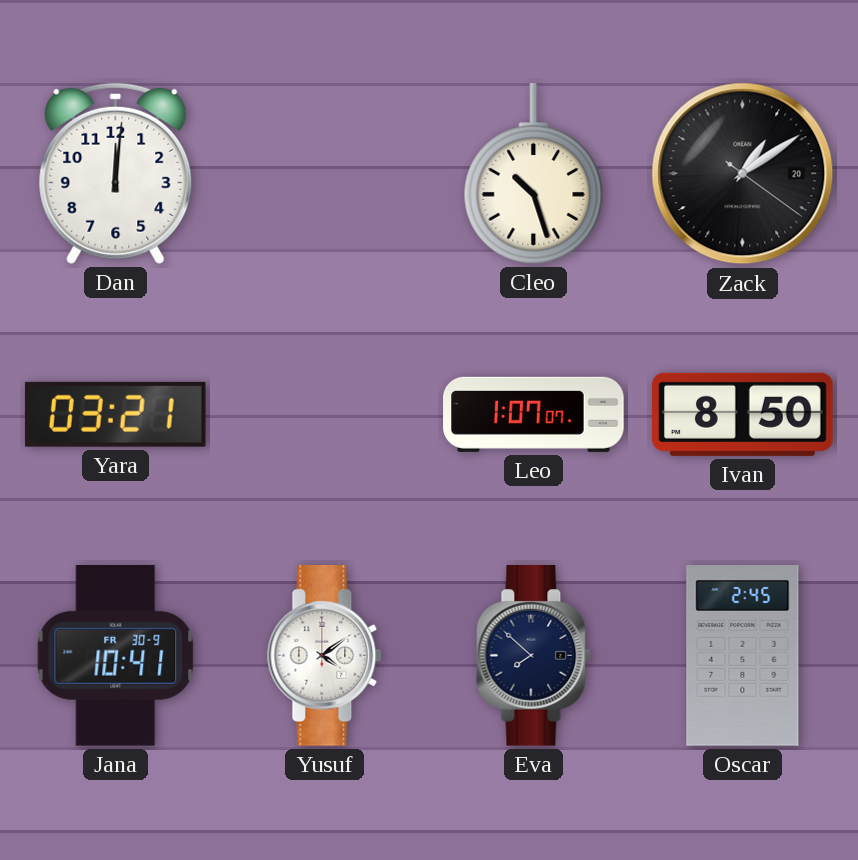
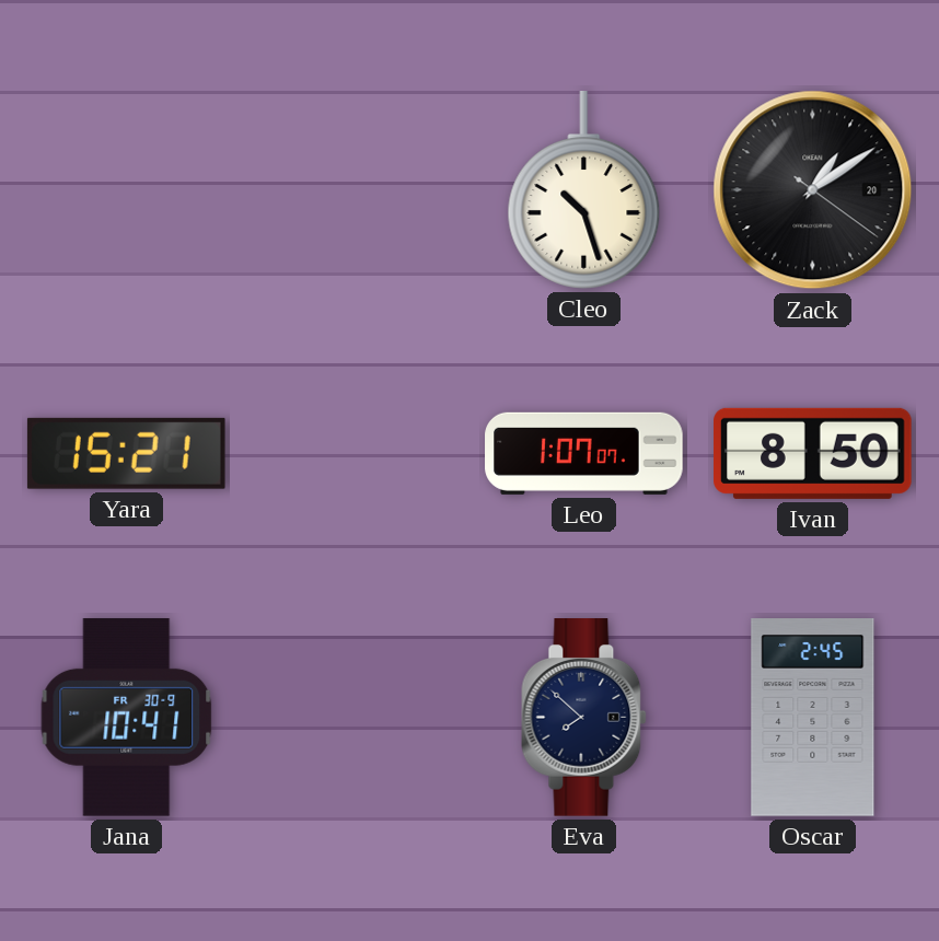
Dan: 12:01 -> none (116, 173)
Yara: 03:21 -> 15:21 (126, 453)
Yusuf: 4:09 -> none (325, 656)
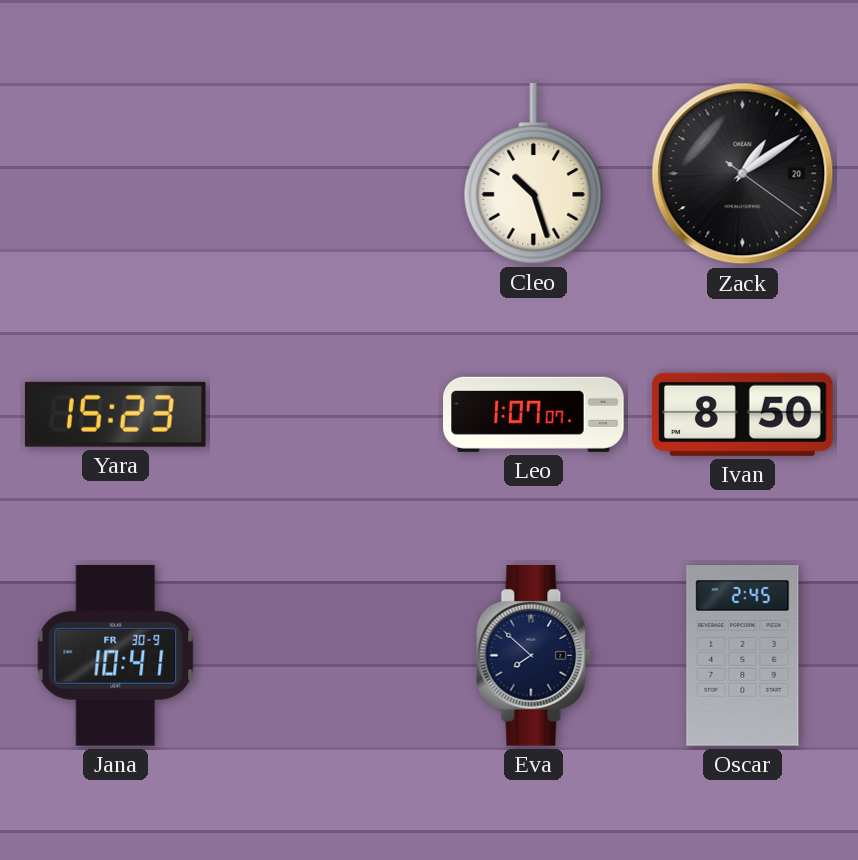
Yara: 15:21 -> 15:23 (115, 414)
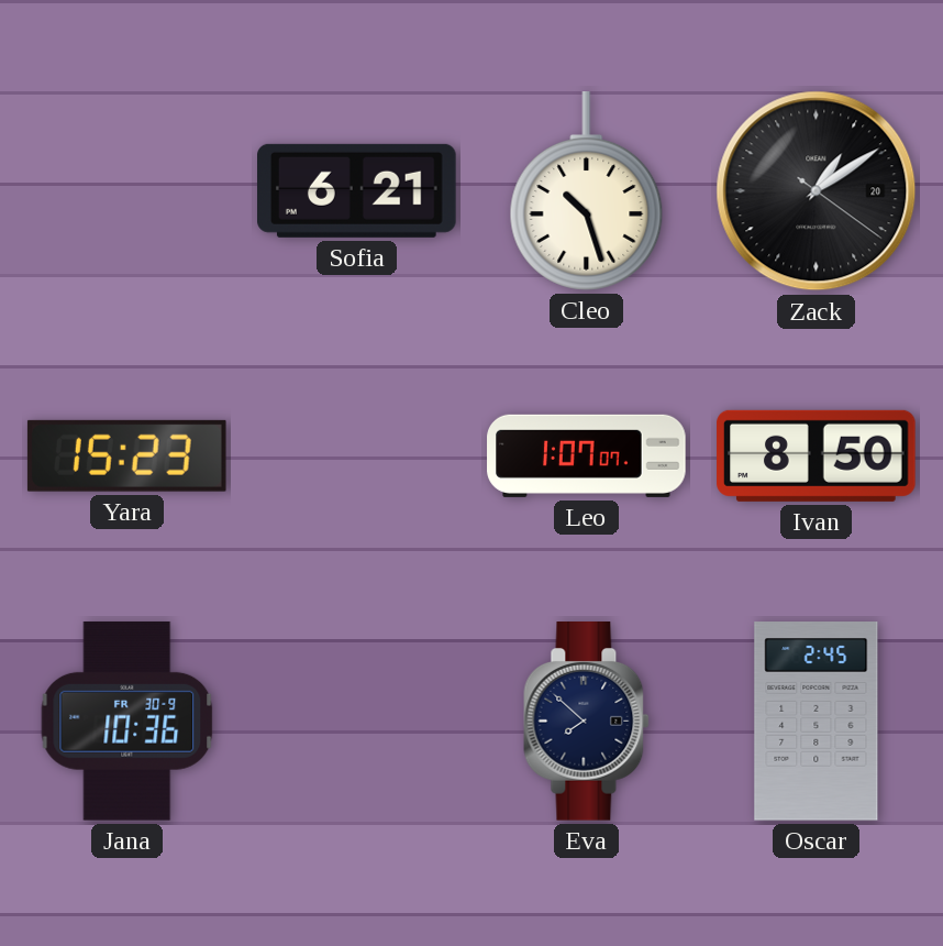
Sofia: none -> 6:21 (357, 190)
Jana: 10:41 -> 10:36 (127, 721)
